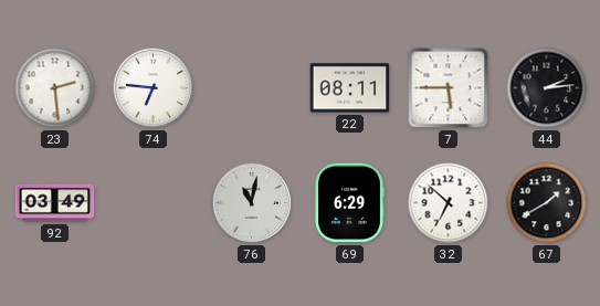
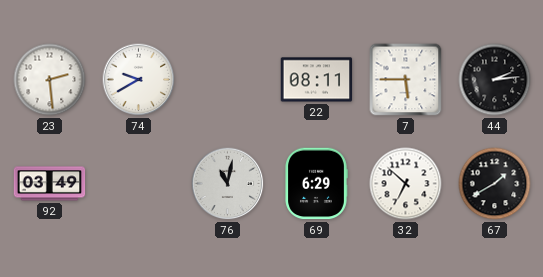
74: 6:46 -> 9:40 (139, 80)
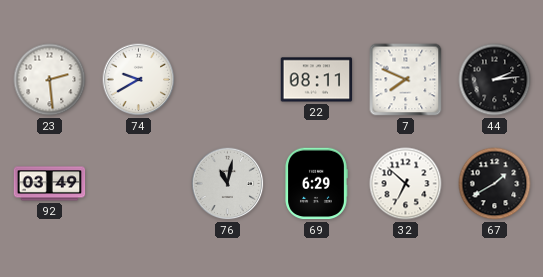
7: 5:45 -> 7:49 (406, 80)
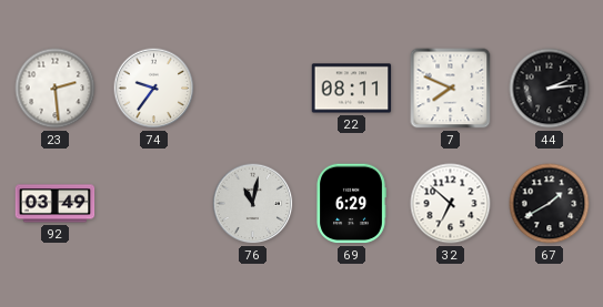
74: 9:40 -> 9:36 (154, 89)
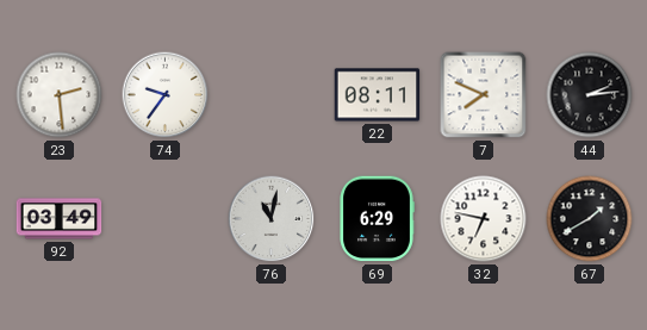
32: 6:52 -> 6:47 (484, 219)
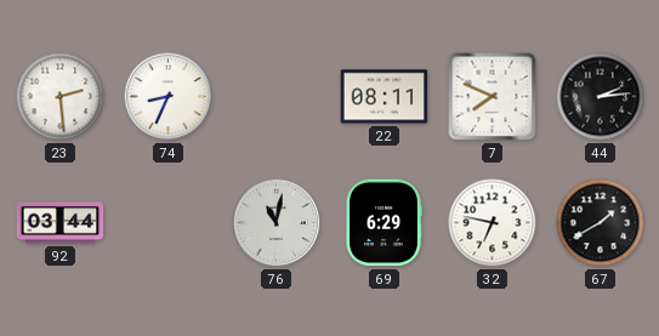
74: 9:36 -> 8:34 (169, 97)
92: 03:49 -> 03:44 (61, 223)
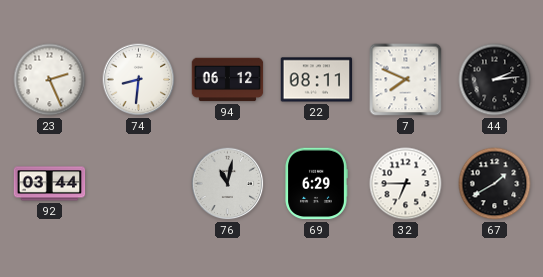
23: 2:29 -> 2:26 (50, 80)
74: 8:34 -> 8:31 (139, 80)
94: none -> 06:12 (228, 80)
32: 6:47 -> 6:45 (406, 184)
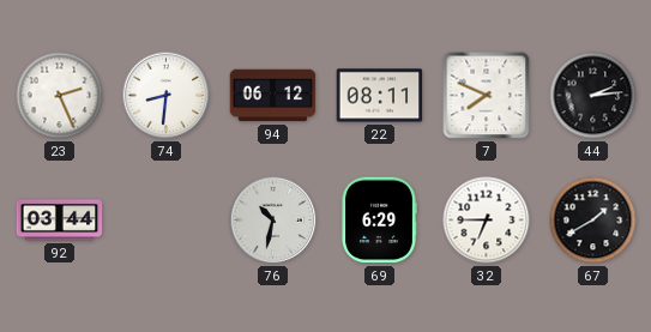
76: 11:02 -> 10:32 (273, 221)
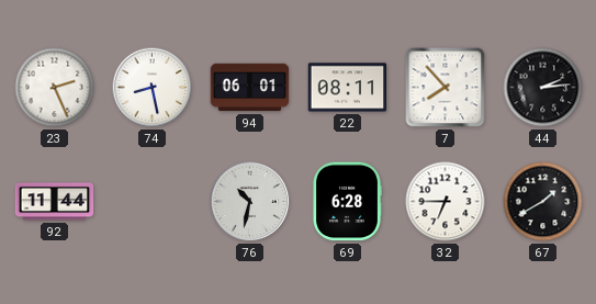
74: 8:31 -> 8:28 (153, 88)
94: 06:12 -> 06:01 (250, 88)
7: 7:49 -> 7:53 (446, 88)
92: 03:44 -> 11:44 (55, 202)
69: 6:29 -> 6:28 (347, 202)
